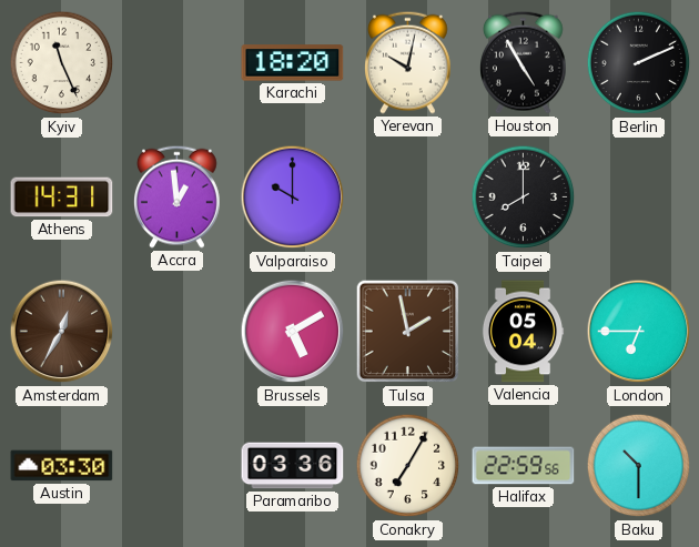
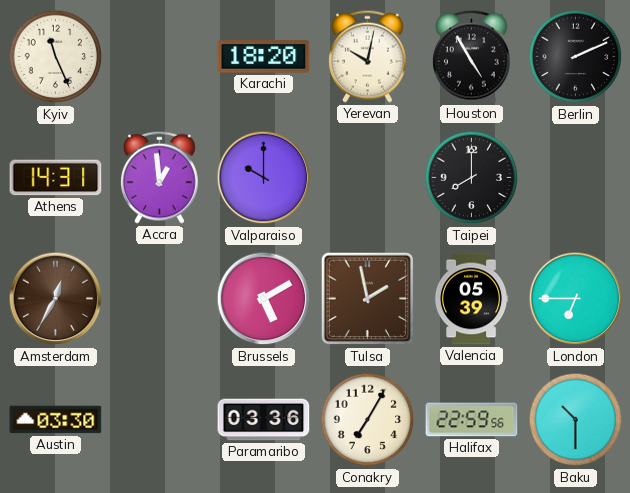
Valencia: 05:04 -> 05:39 (471, 299)
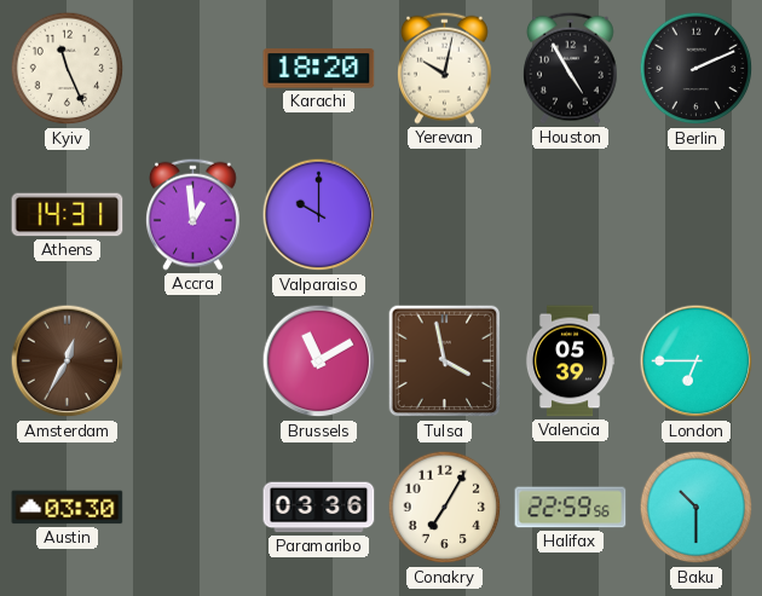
Taipei: 8:00 -> none (472, 178)
Brussels: 5:10 -> 11:10 (319, 361)
Tulsa: 1:58 -> 3:58 (445, 361)
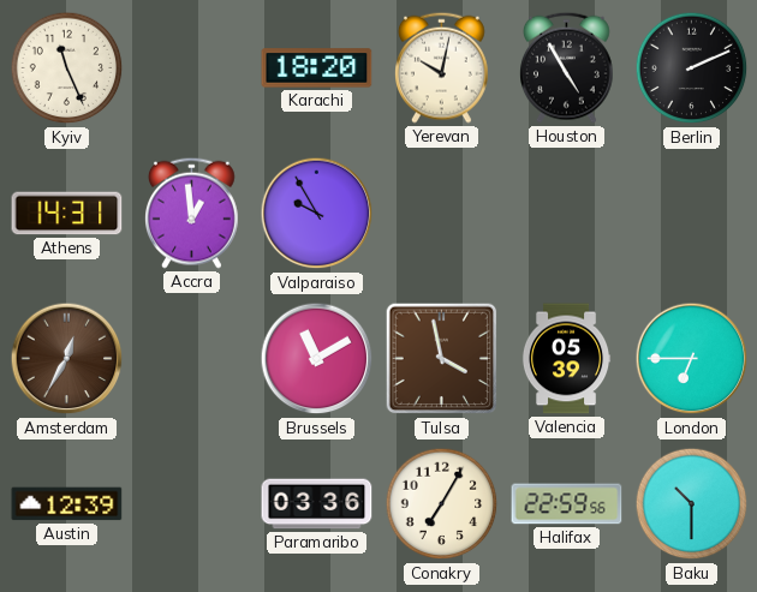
Valparaiso: 10:00 -> 9:55 (317, 214)
Austin: 03:30 -> 12:39 (67, 504)
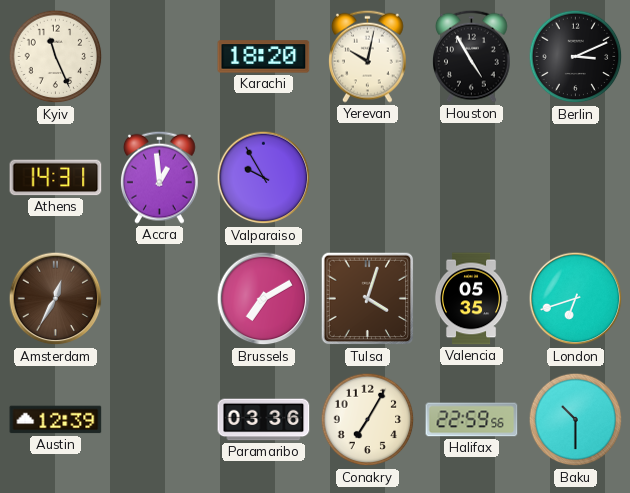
Berlin: 2:11 -> 3:11 (576, 57)
Brussels: 11:10 -> 7:10 (264, 299)
Tulsa: 3:58 -> 4:03 (368, 299)
Valencia: 05:39 -> 05:35 (471, 299)
London: 6:45 -> 6:42 (576, 299)
